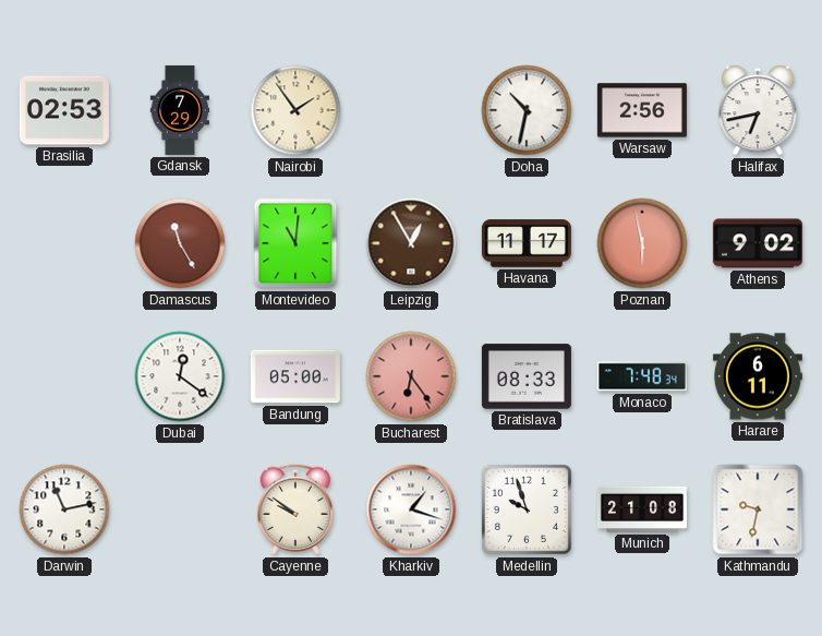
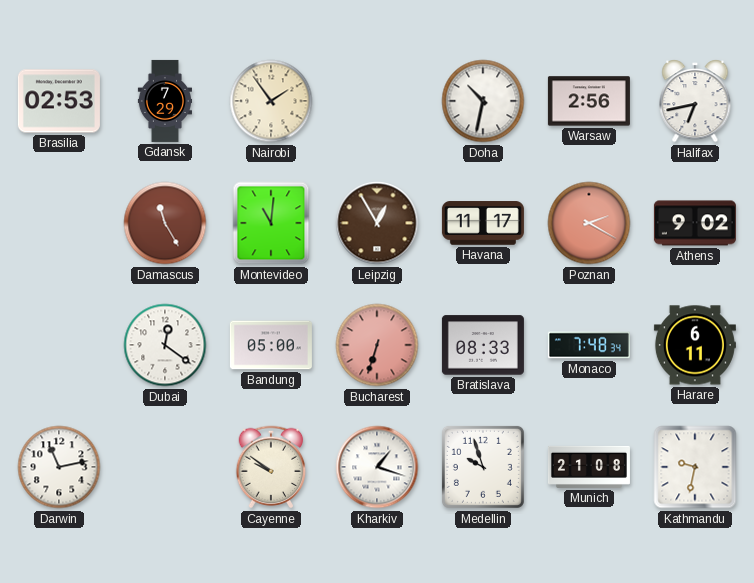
Poznan: 5:58 -> 2:20 (589, 223)
Bucharest: 6:24 -> 6:33 (377, 345)
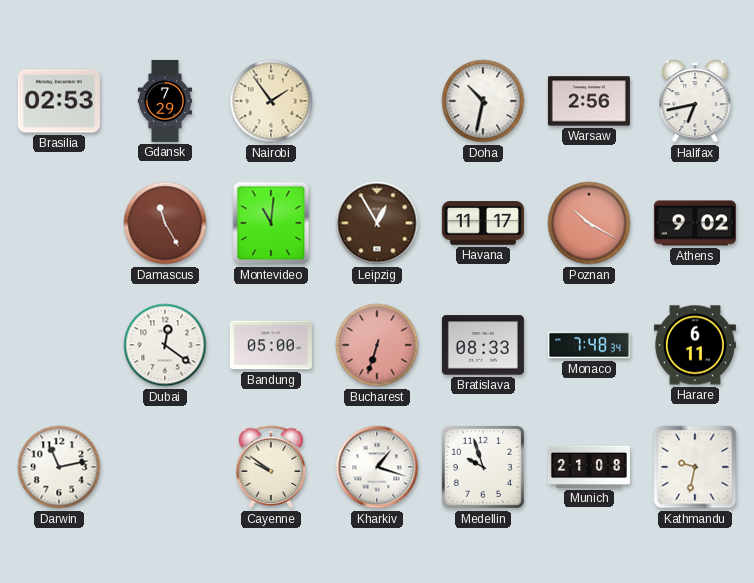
Poznan: 2:20 -> 10:20 (589, 223)
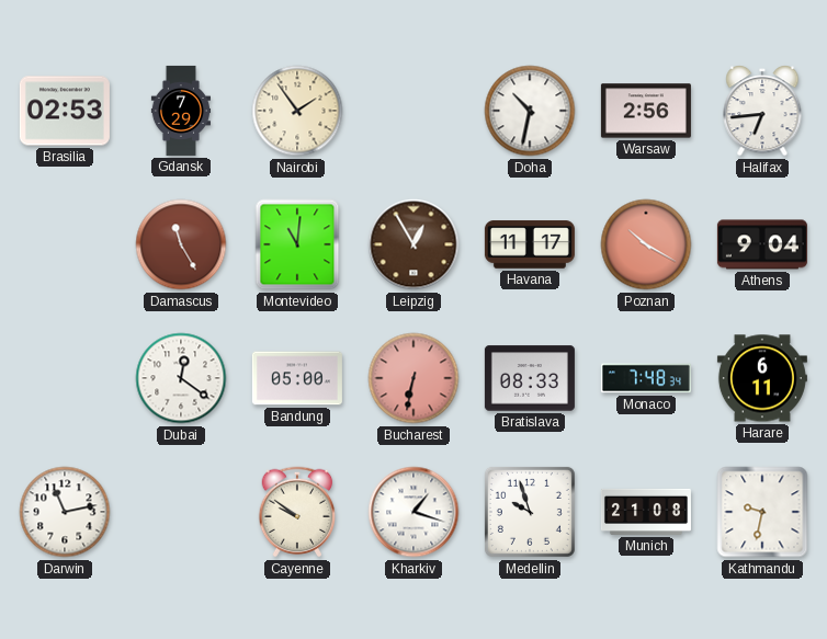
Halifax: 6:43 -> 6:44 (762, 112)
Athens: 9:02 -> 9:04 (762, 244)
Bucharest: 6:33 -> 6:32 (413, 378)
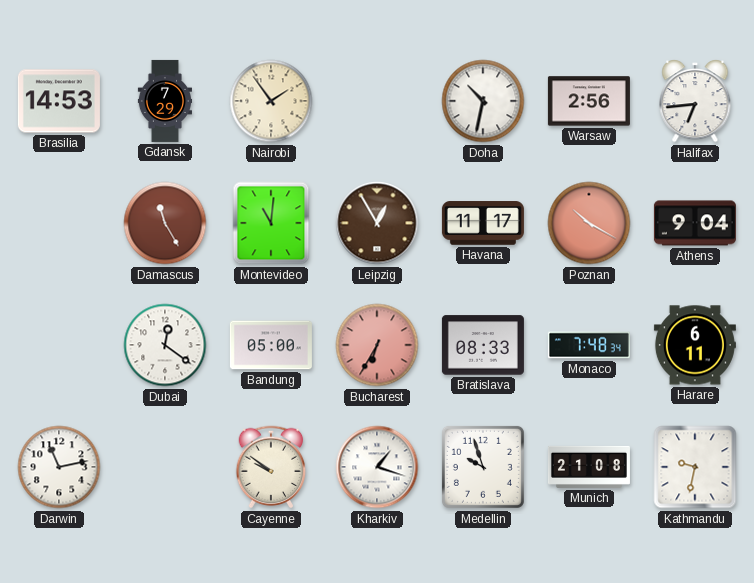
Brasilia: 02:53 -> 14:53 (59, 101)
Bucharest: 6:32 -> 6:35 (377, 345)
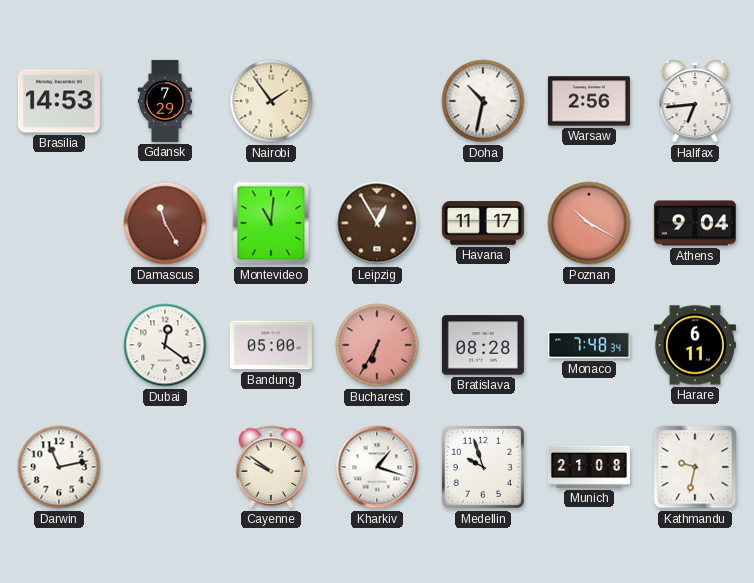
Bratislava: 08:33 -> 08:28 (483, 345)
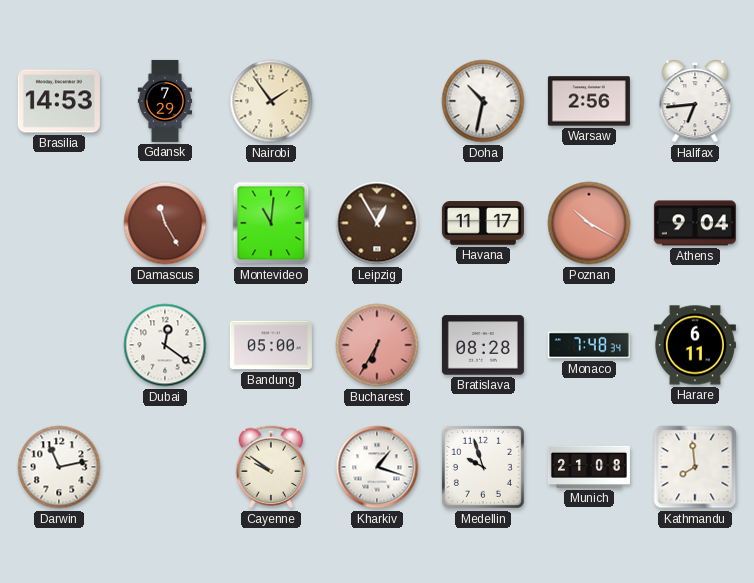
Kathmandu: 9:32 -> 7:59 (695, 467)
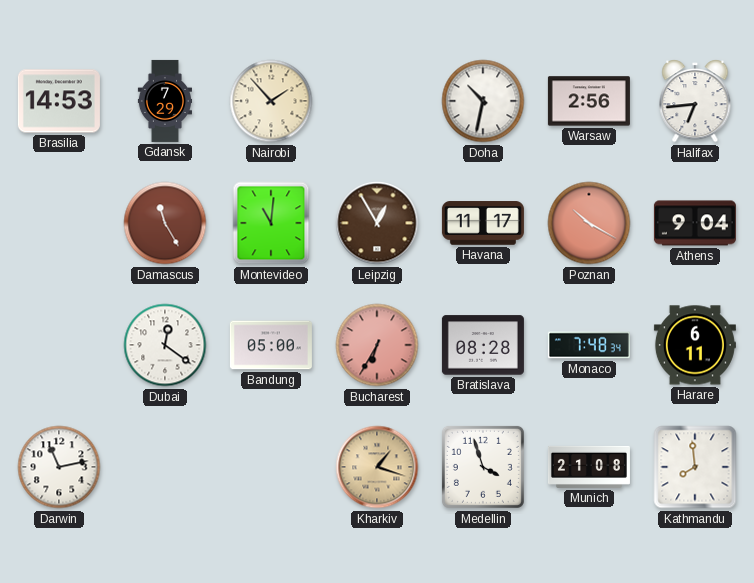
Nairobi: 1:54 -> 1:53 (271, 101)
Cayenne: 9:51 -> none (271, 467)
Kharkiv dial: white -> champagne (377, 467)
Medellin: 9:57 -> 3:57 (483, 467)
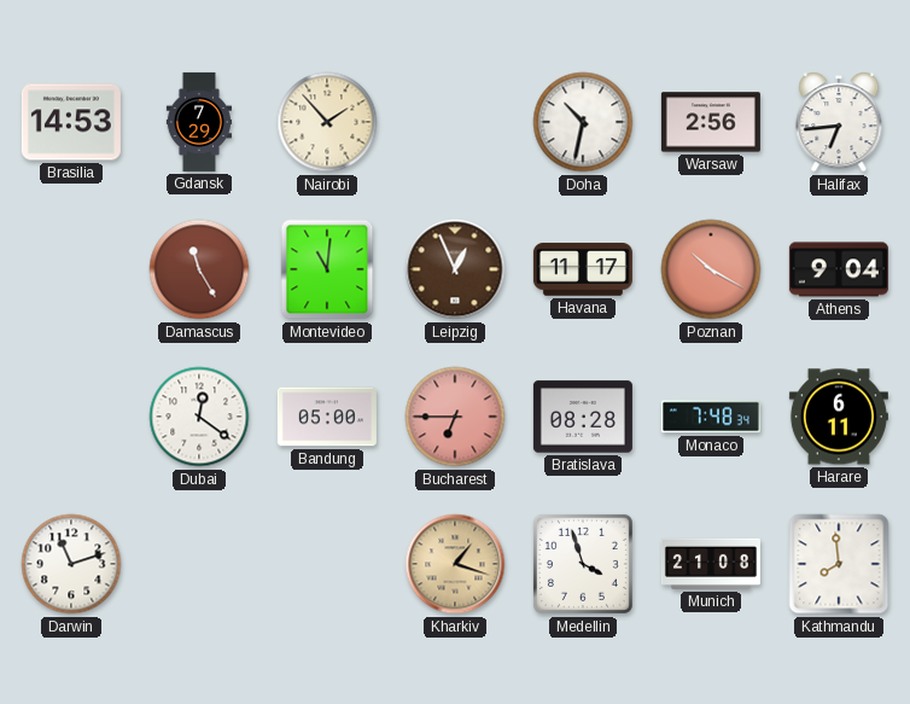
Leipzig: 12:55 -> 12:56 (455, 269)
Bucharest: 6:35 -> 6:45 (455, 417)
Darwin: 11:13 -> 11:12 (71, 564)
